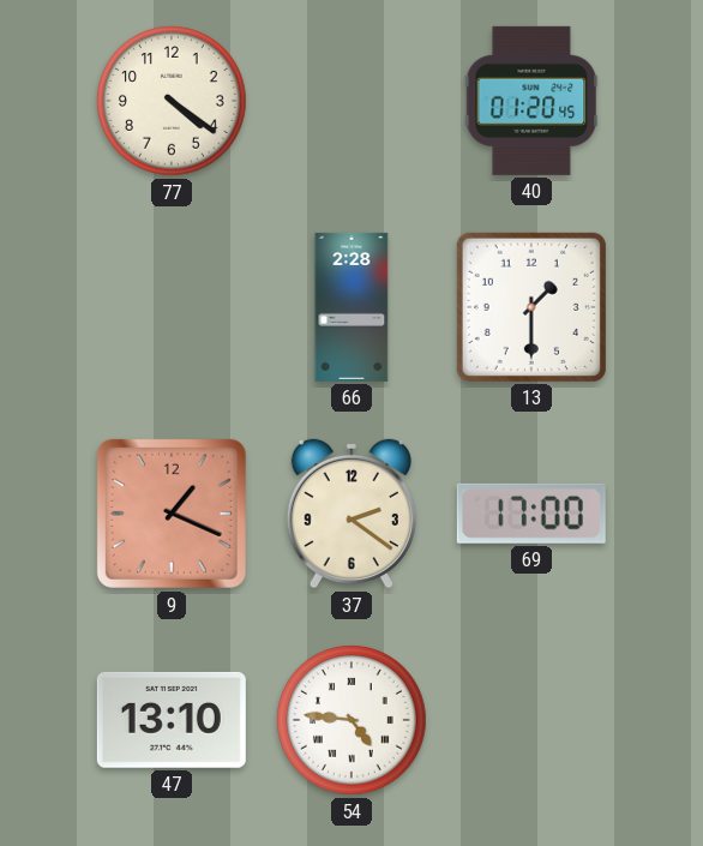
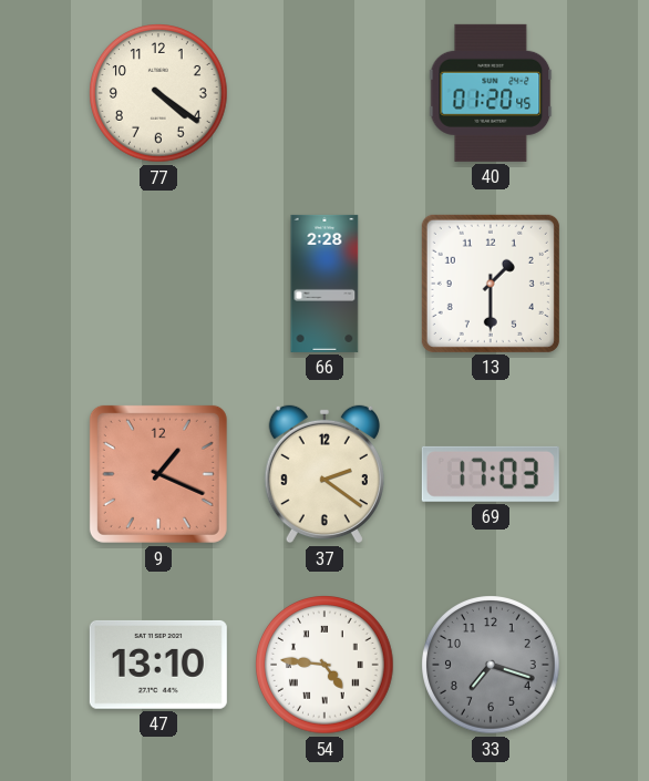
69: 17:00 -> 17:03 (491, 474)
33: none -> 7:18 (491, 665)
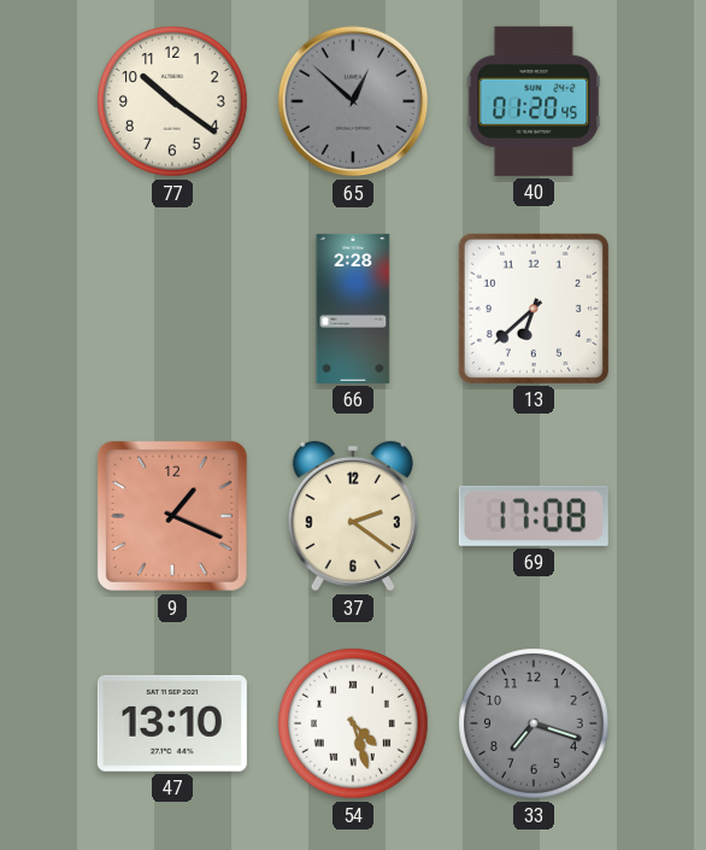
77: 4:21 -> 10:21 (172, 101)
65: none -> 12:52 (353, 101)
13: 1:30 -> 6:38 (534, 309)
69: 17:03 -> 17:08 (534, 516)
54: 4:46 -> 4:27 (353, 723)
